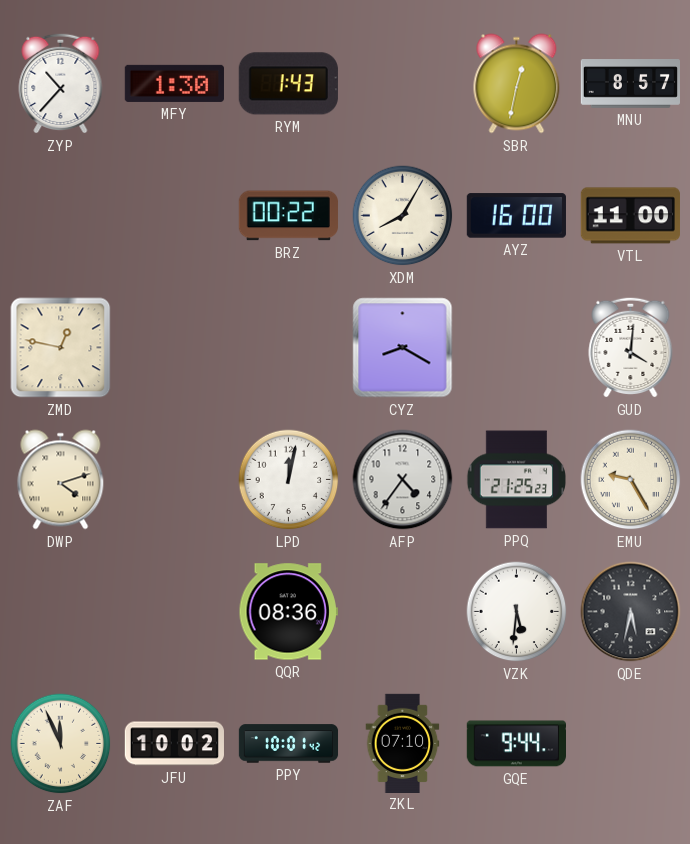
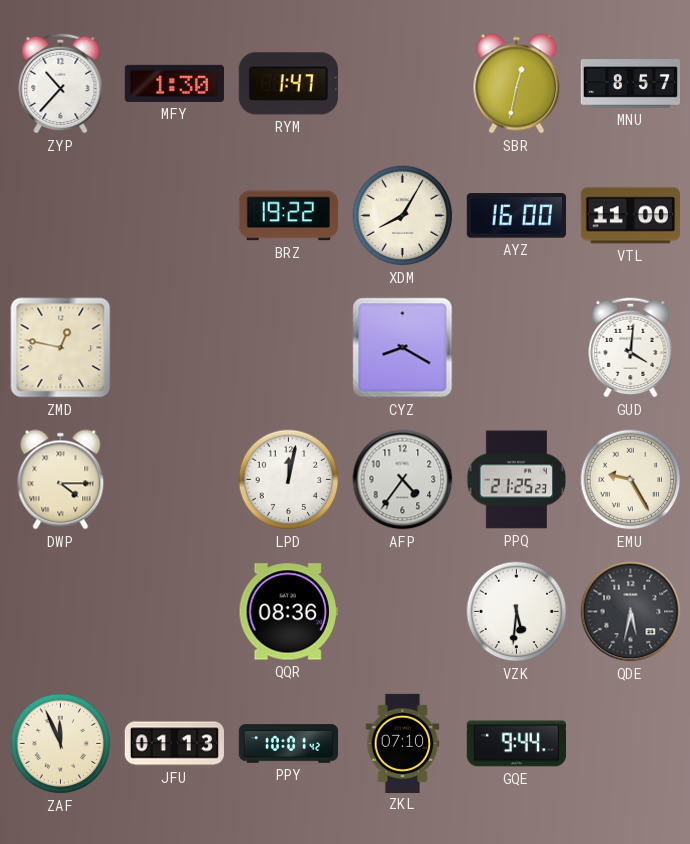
RYM: 1:43 -> 1:47 (288, 84)
BRZ: 00:22 -> 19:22 (288, 216)
DWP: 4:12 -> 4:15 (61, 480)
JFU: 10:02 -> 01:13 (174, 744)
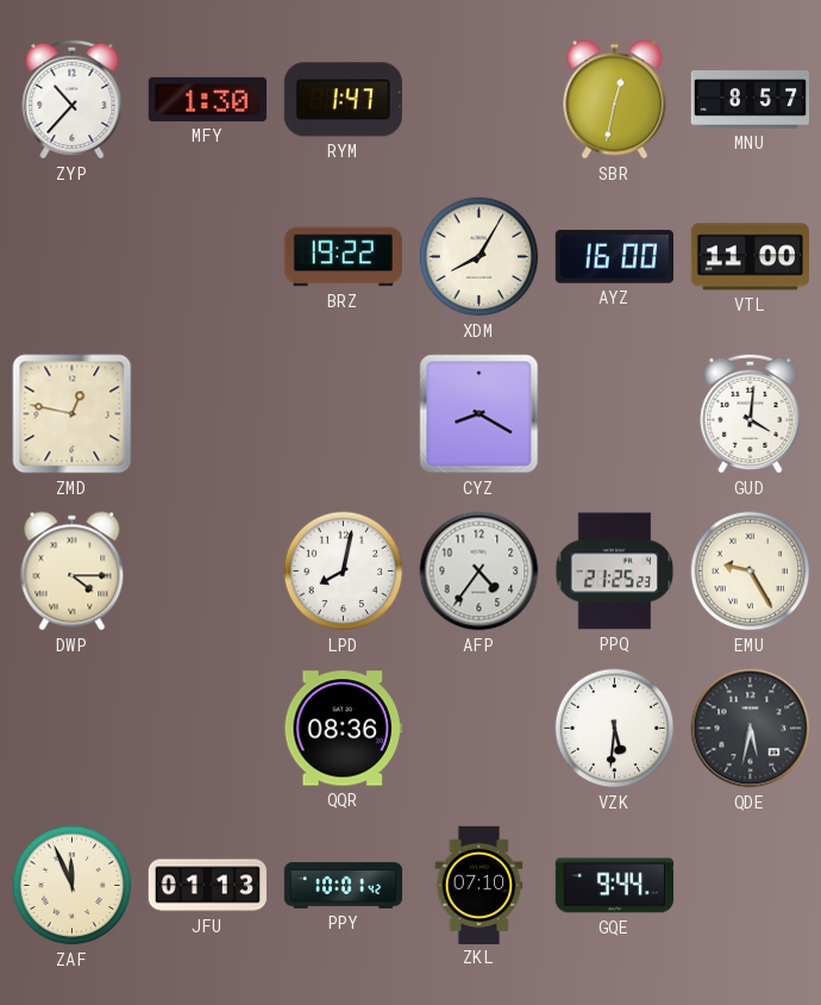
LPD: 12:02 -> 8:02 (344, 572)
